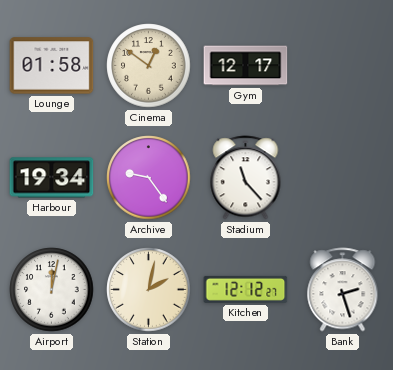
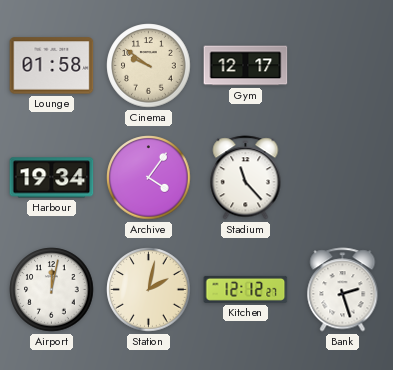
Cinema: 12:51 -> 9:51 (149, 66)
Archive: 9:24 -> 4:06 (149, 178)
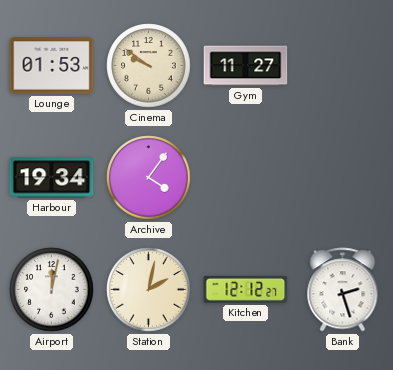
Lounge: 01:58 -> 01:53 (52, 66)
Gym: 12:17 -> 11:27 (246, 66)
Stadium: 11:23 -> none (246, 178)
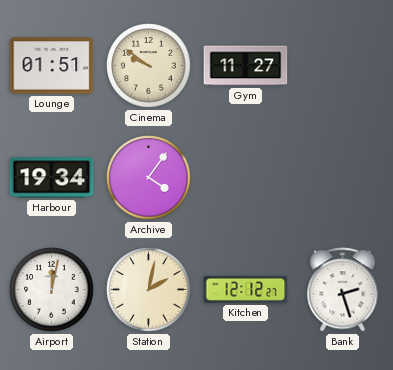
Lounge: 01:53 -> 01:51 (52, 66)
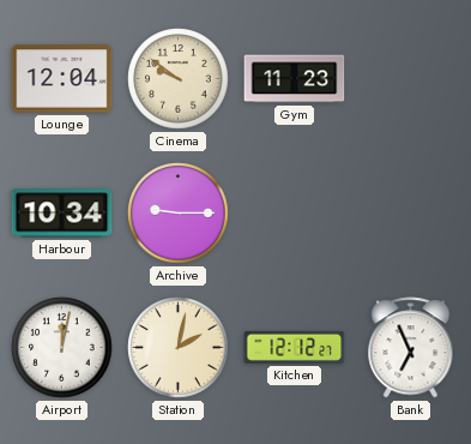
Lounge: 01:51 -> 12:04 (62, 79)
Gym: 11:27 -> 11:23 (295, 79)
Harbour: 19:34 -> 10:34 (62, 214)
Archive: 4:06 -> 9:15 (179, 214)
Bank: 2:27 -> 6:56 (411, 348)
